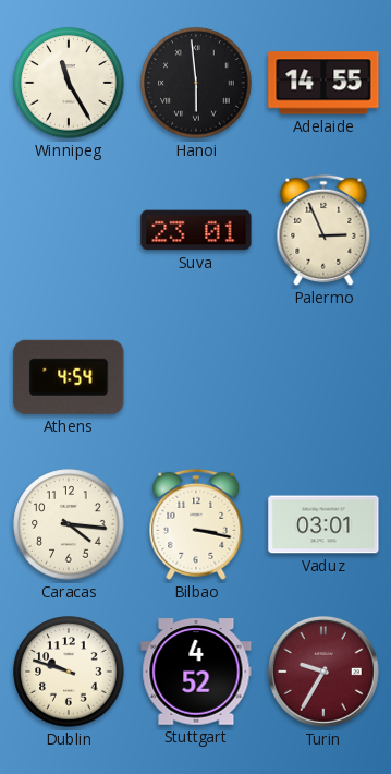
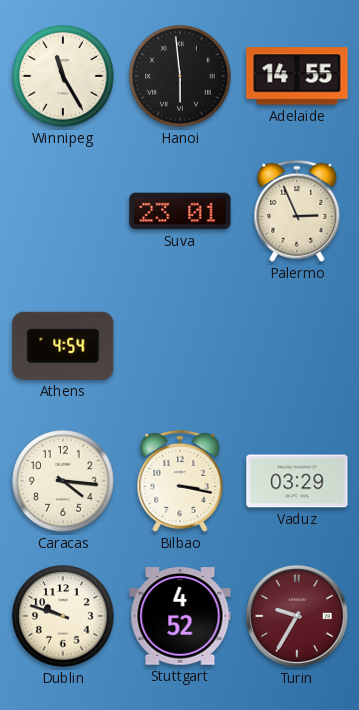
Vaduz: 03:01 -> 03:29 (297, 481)
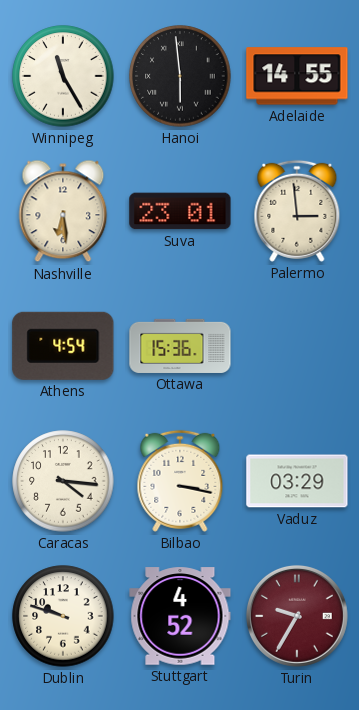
Nashville: none -> 6:29 (63, 211)
Palermo: 2:56 -> 2:59 (297, 211)
Ottawa: none -> 15:36 (180, 346)
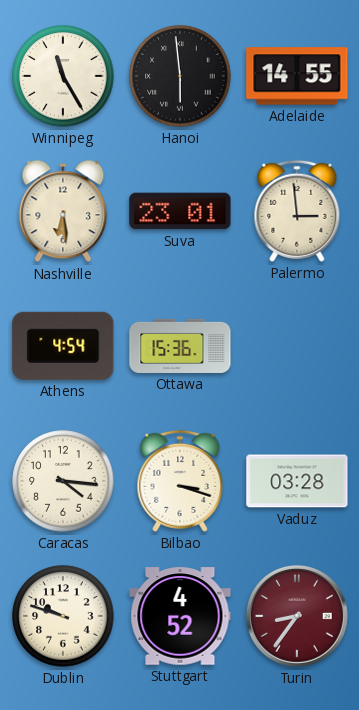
Bilbao: 3:17 -> 3:18 (180, 481)
Vaduz: 03:29 -> 03:28 (297, 481)
Turin: 9:35 -> 8:36 (297, 616)
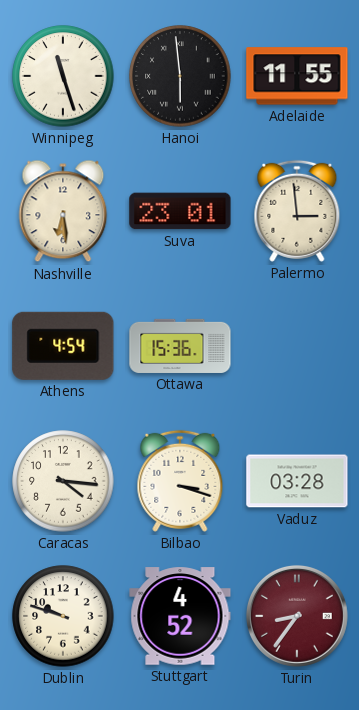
Winnipeg: 11:25 -> 11:27 (63, 76)
Adelaide: 14:55 -> 11:55 (297, 76)
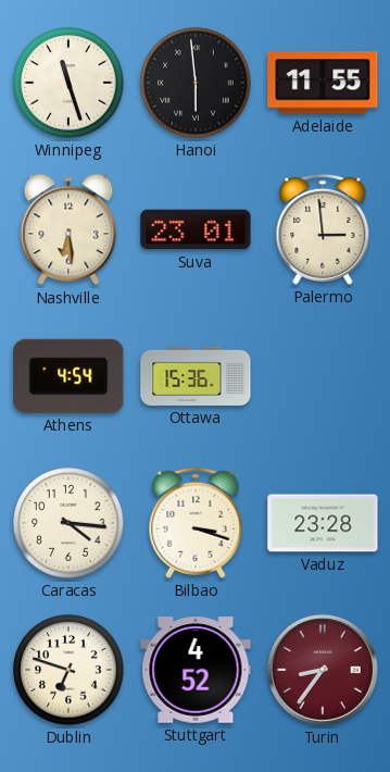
Vaduz: 03:28 -> 23:28 (323, 523)
Dublin: 9:48 -> 6:48 (68, 670)
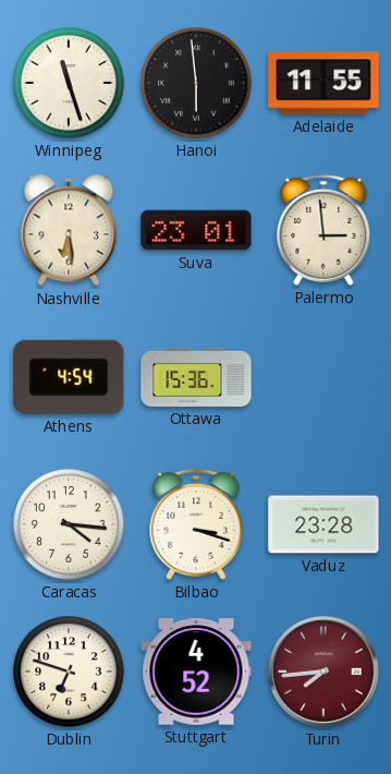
Turin: 8:36 -> 7:44 (323, 672)
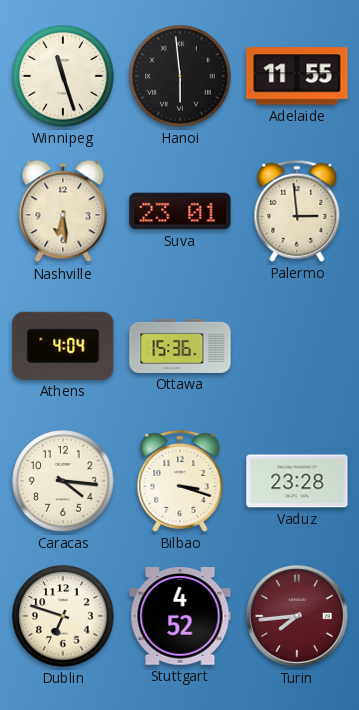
Athens: 4:54 -> 4:04 (63, 346)
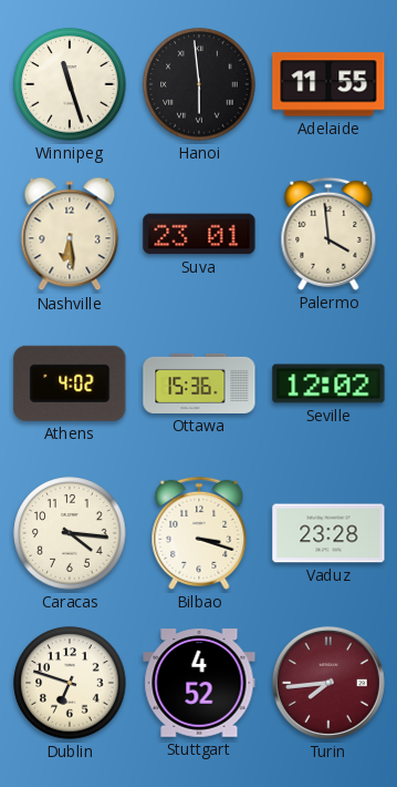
Palermo: 2:59 -> 3:59 (328, 234)
Athens: 4:04 -> 4:02 (70, 384)
Seville: none -> 12:02 (328, 384)
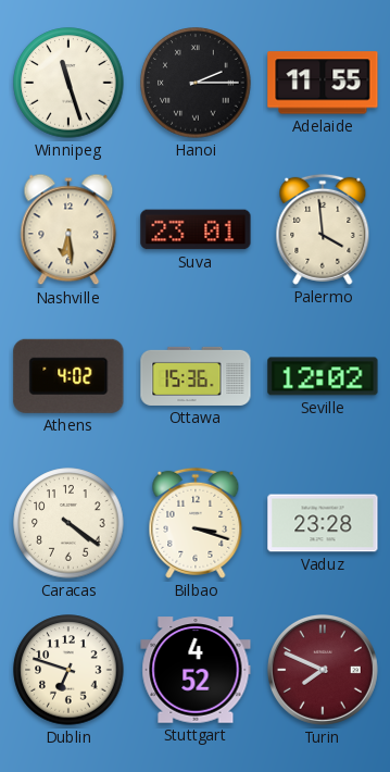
Hanoi: 5:59 -> 2:15 (196, 83)
Caracas: 4:16 -> 4:21 (68, 523)
Turin: 7:44 -> 7:49 (323, 670)
